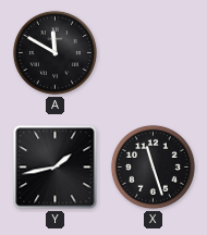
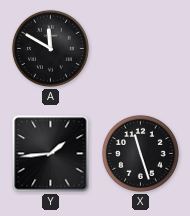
Y: 1:43 -> 1:44 (51, 154)
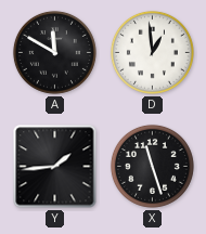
D: none -> 12:59 (152, 52)
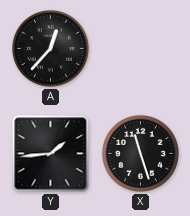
A: 11:50 -> 12:37 (50, 48)
D: 12:59 -> none (152, 52)
